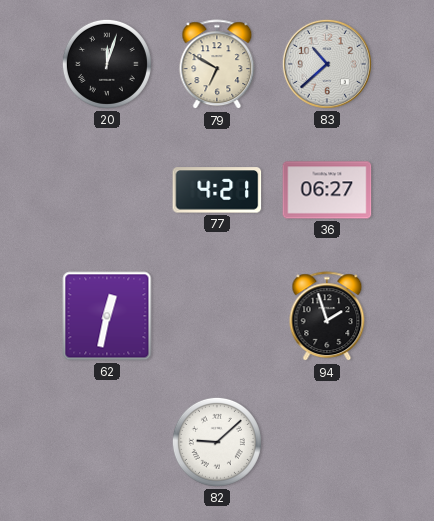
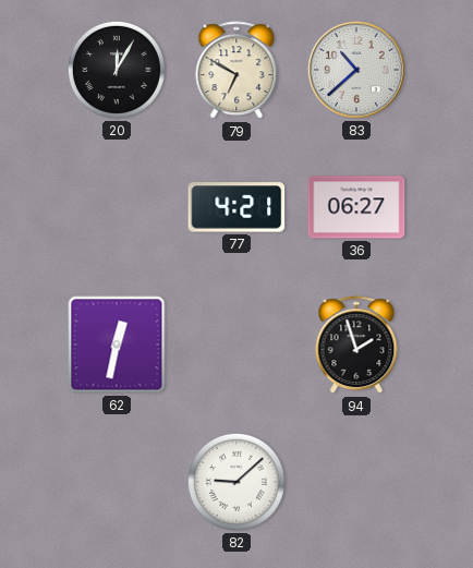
20: 12:03 -> 12:05 (117, 70)
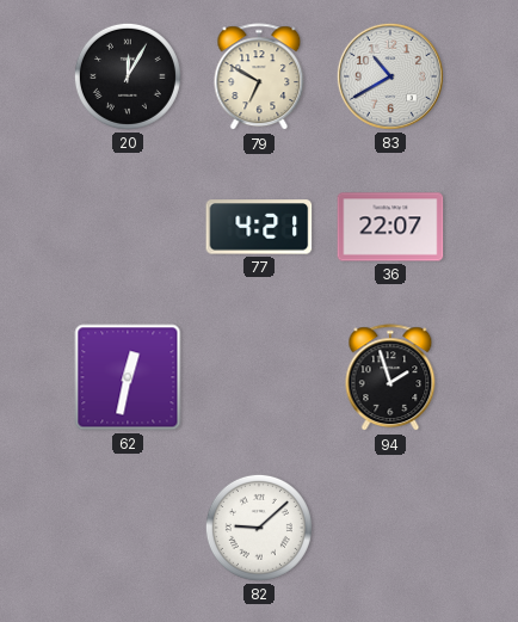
83: 10:38 -> 10:40 (390, 76)
36: 06:27 -> 22:07 (390, 227)
